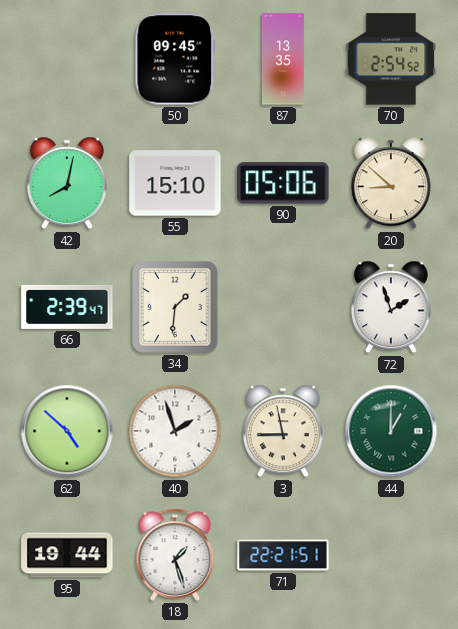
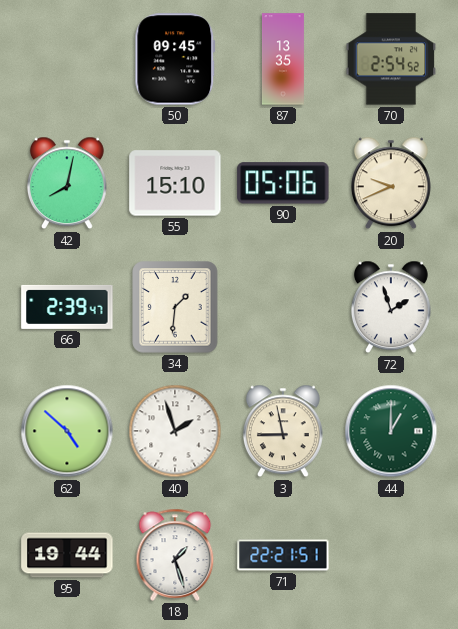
20: 8:52 -> 9:41 (391, 183)
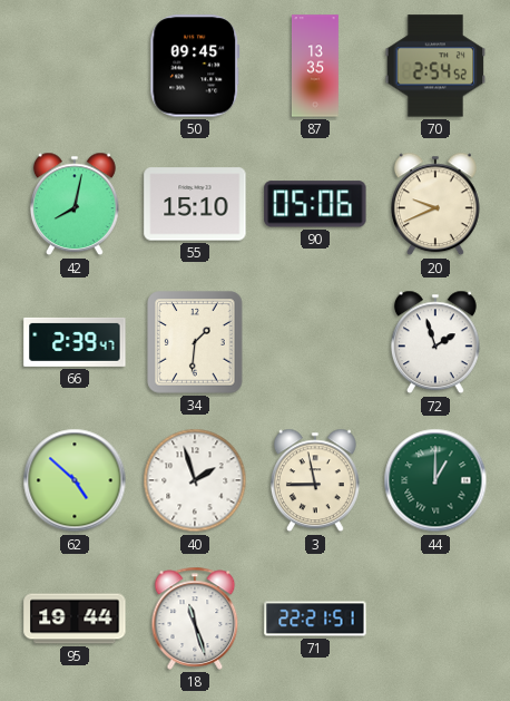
18: 1:27 -> 11:27 (195, 619)
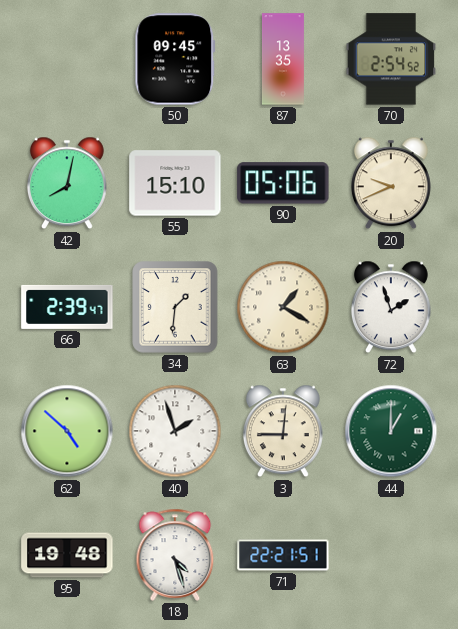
63: none -> 1:20 (283, 307)
3: 8:58 -> 9:01 (283, 431)
95: 19:44 -> 19:48 (67, 555)
18: 11:27 -> 4:27 (175, 555)
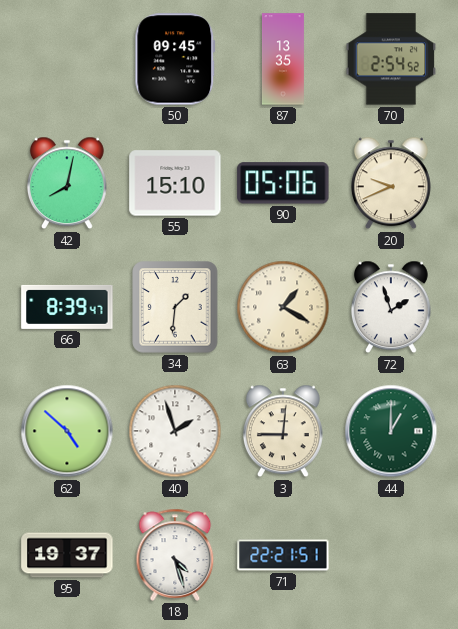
66: 2:39 -> 8:39 (67, 307)
95: 19:48 -> 19:37 (67, 555)
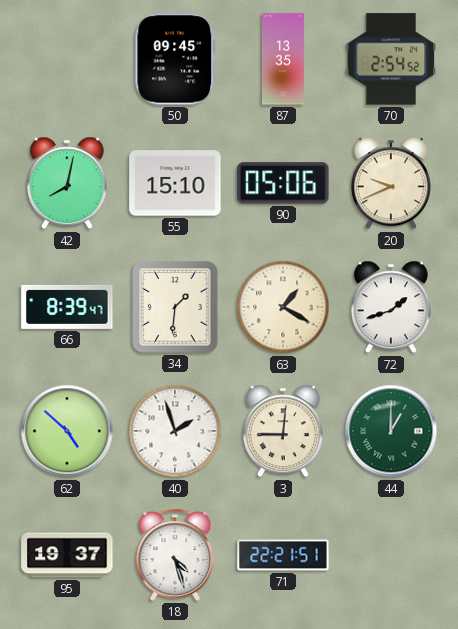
72: 1:57 -> 1:42 (391, 307)
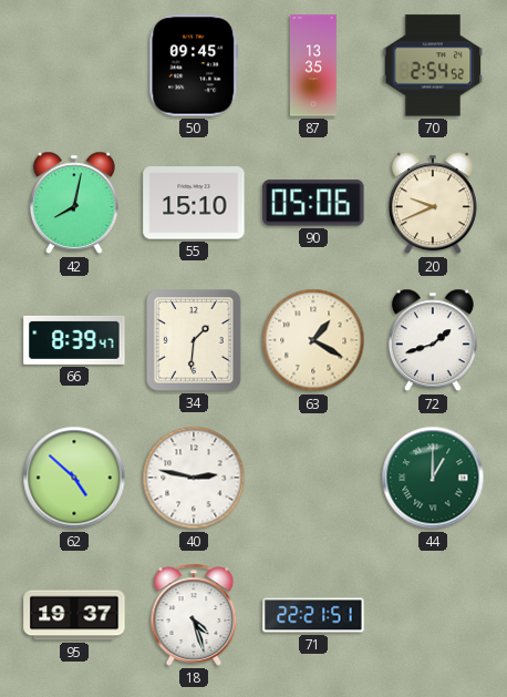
40: 1:57 -> 2:47 (194, 478)
3: 9:01 -> none (283, 431)
